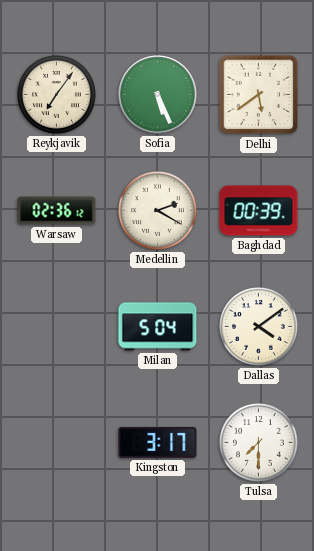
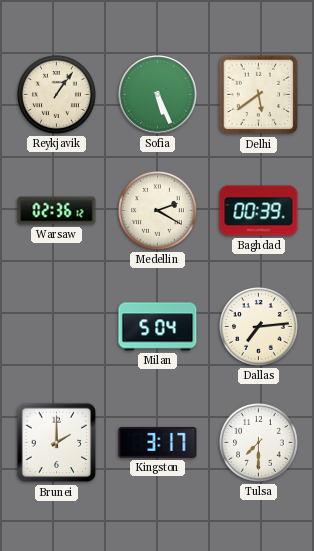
Reykjavik: 7:06 -> 1:06 (57, 95)
Dallas: 4:09 -> 7:14 (259, 327)
Brunei: none -> 2:00 (57, 443)
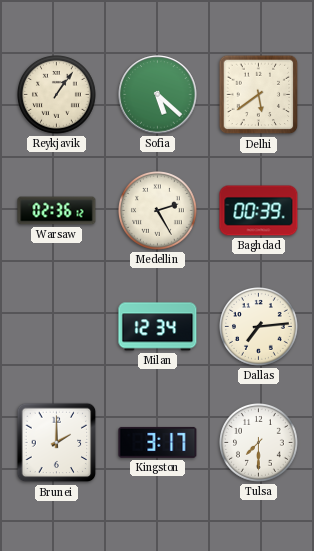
Sofia: 5:26 -> 5:22 (158, 95)
Medellin: 2:20 -> 2:25 (158, 211)
Milan: 5:04 -> 12:34 (158, 327)
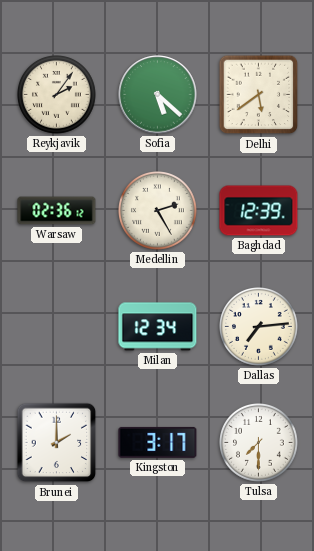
Reykjavik: 1:06 -> 2:06 (57, 95)
Baghdad: 00:39 -> 12:39 (259, 211)
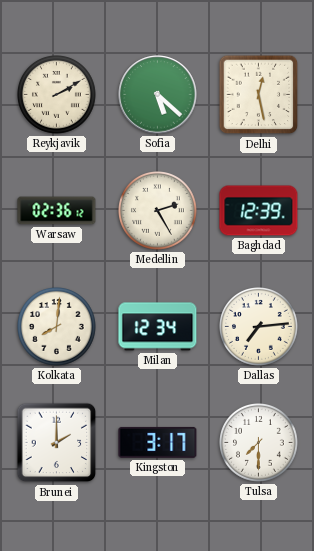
Reykjavik: 2:06 -> 2:10 (57, 95)
Delhi: 5:39 -> 12:28 (259, 95)
Kolkata: none -> 8:01 (57, 327)
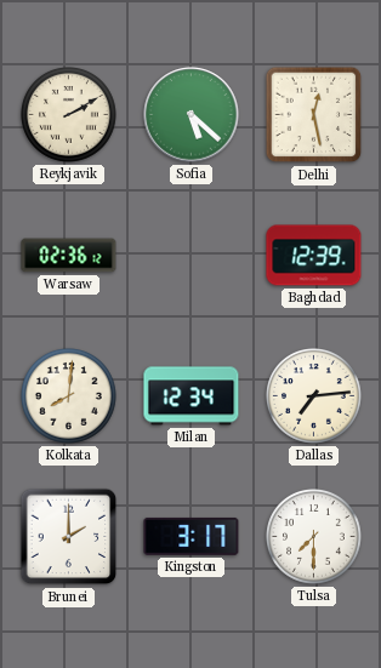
Medellin: 2:25 -> none (158, 211)
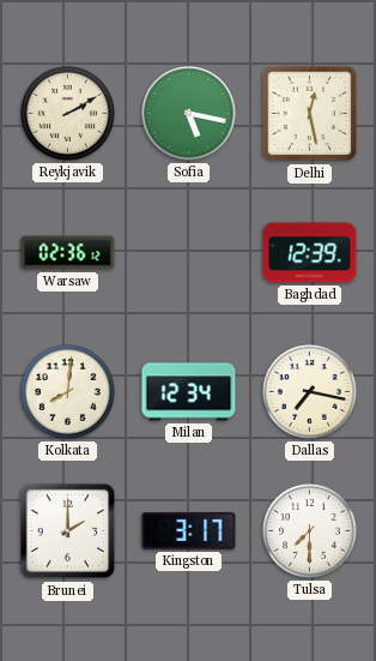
Sofia: 5:22 -> 5:17 (189, 114)
Dallas: 7:14 -> 7:17 (310, 392)
